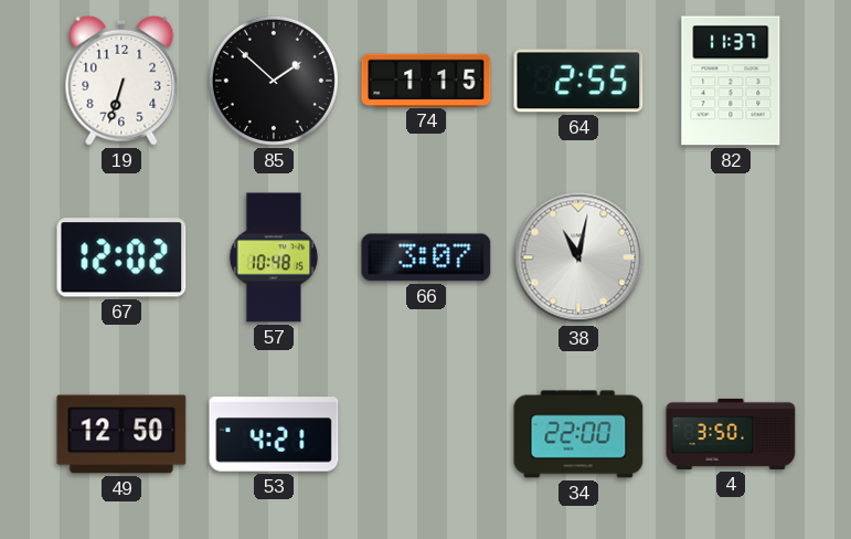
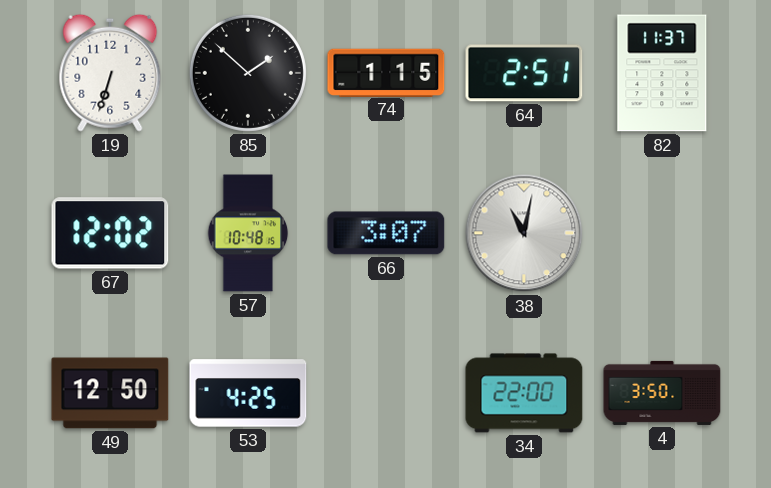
64: 2:55 -> 2:51 (524, 73)
53: 4:21 -> 4:25 (248, 393)
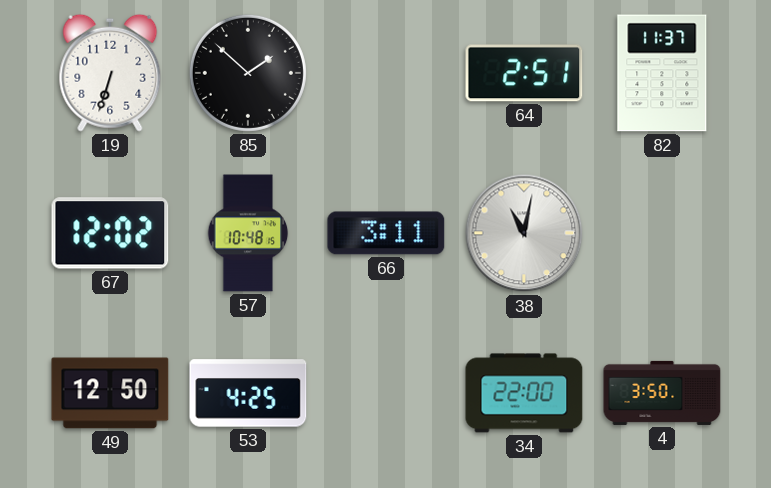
74: 1:15 -> none (386, 72)
66: 3:07 -> 3:11 (386, 233)
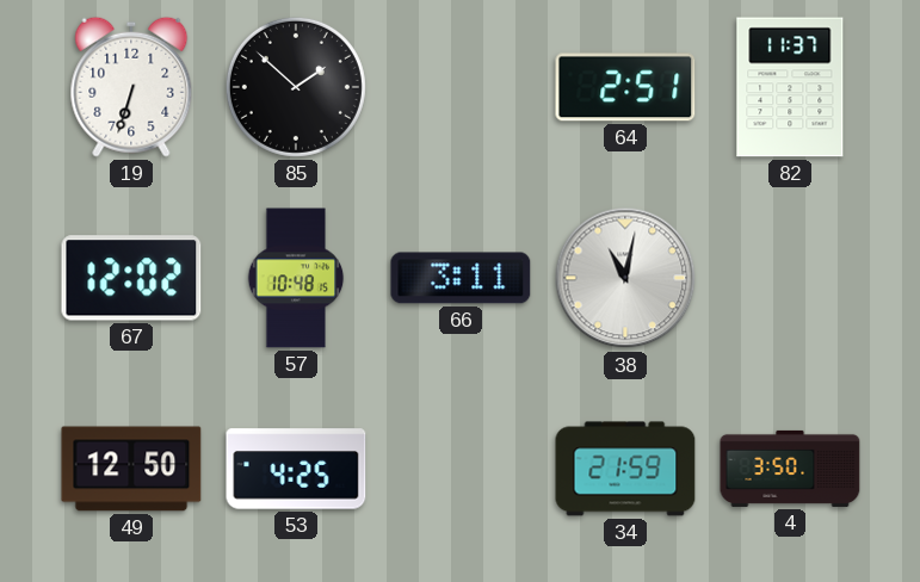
34: 22:00 -> 21:59 (625, 469)
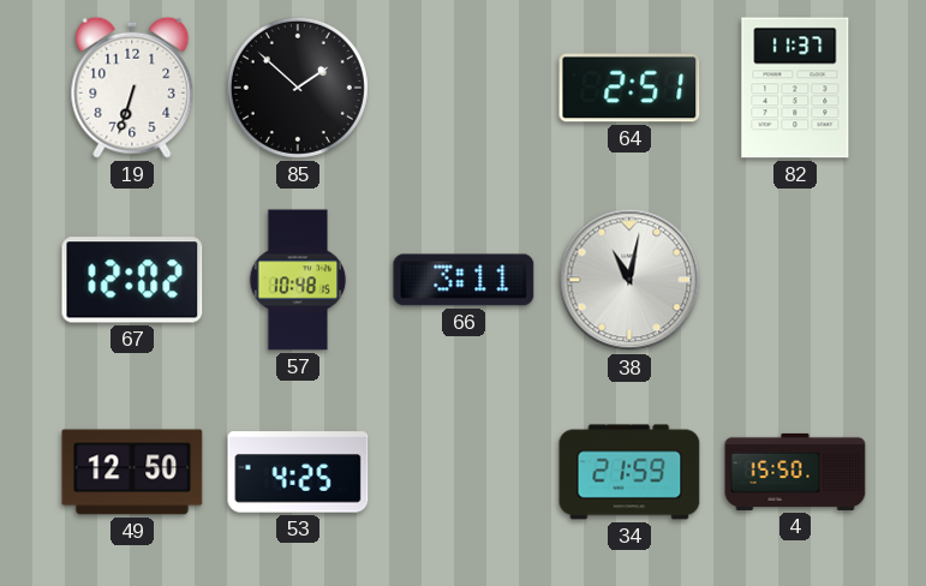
4: 3:50 -> 15:50 (795, 472)
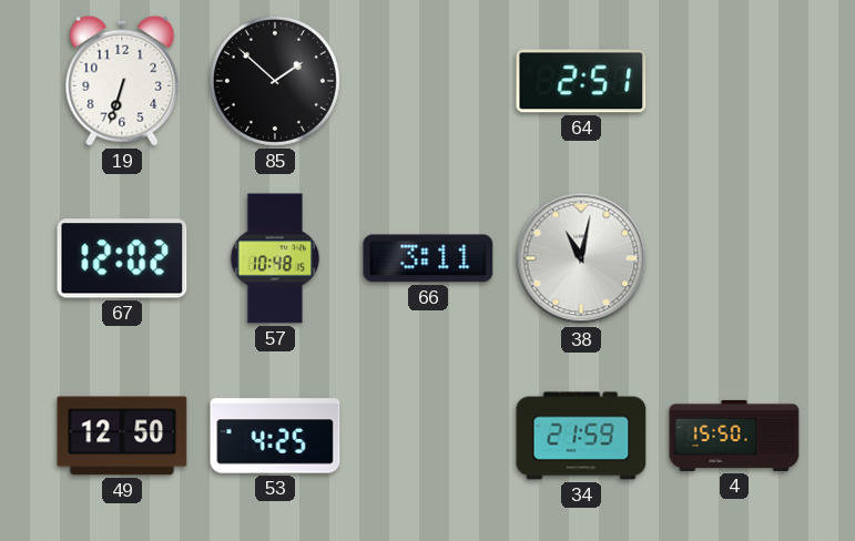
82: 11:37 -> none (795, 88)
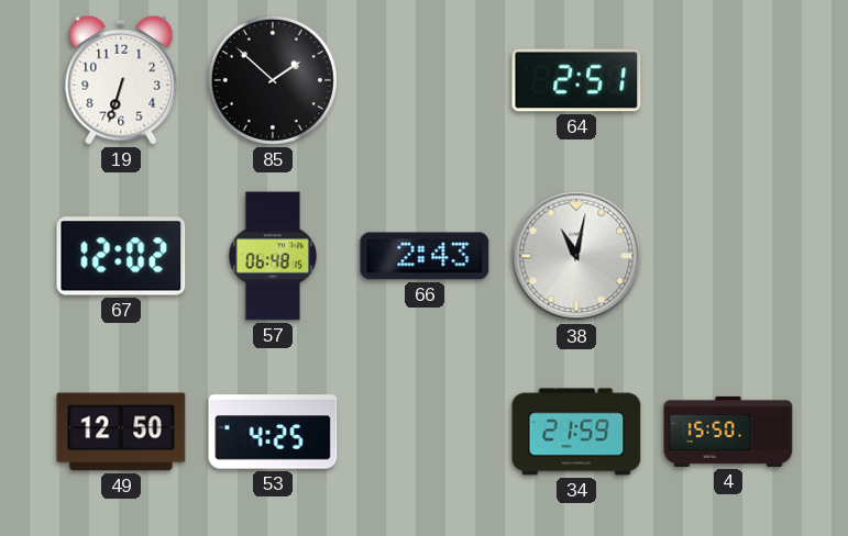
57: 10:48 -> 06:48 (273, 256)
66: 3:11 -> 2:43 (425, 256)
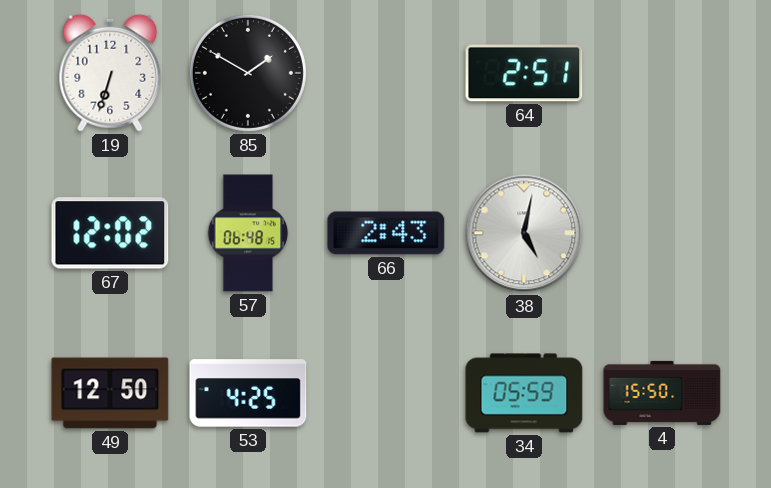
85: 1:52 -> 1:50 (248, 73)
38: 11:02 -> 5:02 (524, 233)
34: 21:59 -> 05:59 (524, 393)
